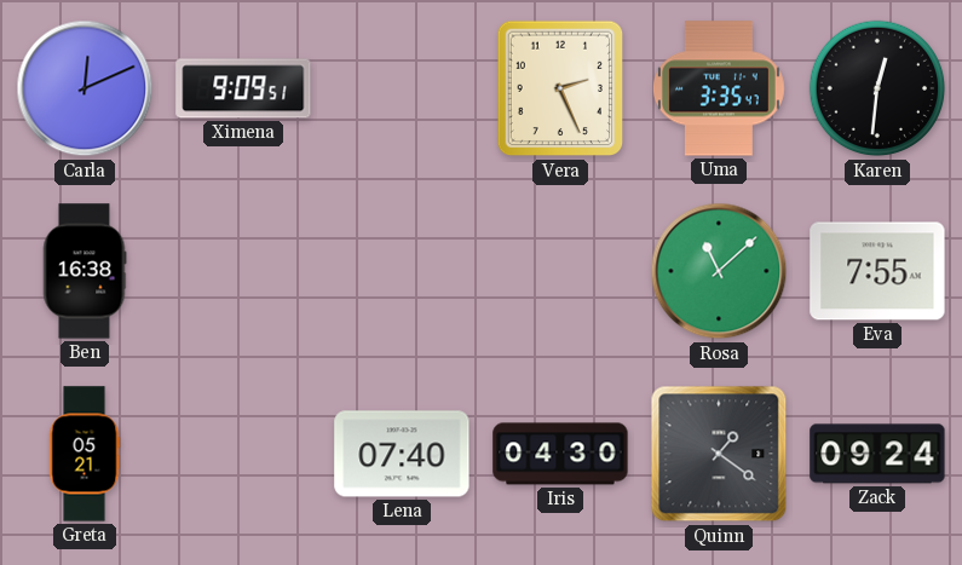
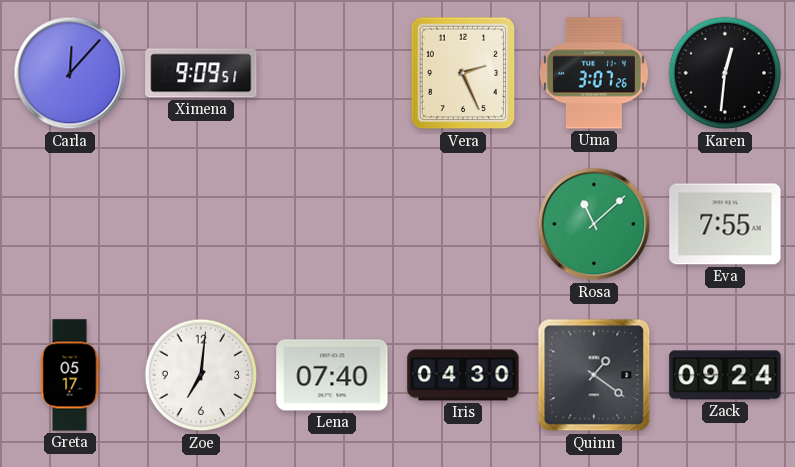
Carla: 12:11 -> 12:07 (70, 73)
Uma: 3:35 -> 3:07 (594, 73)
Ben: 16:38 -> none (85, 271)
Greta: 05:21 -> 05:17 (70, 375)
Zoe: none -> 7:01 (201, 375)
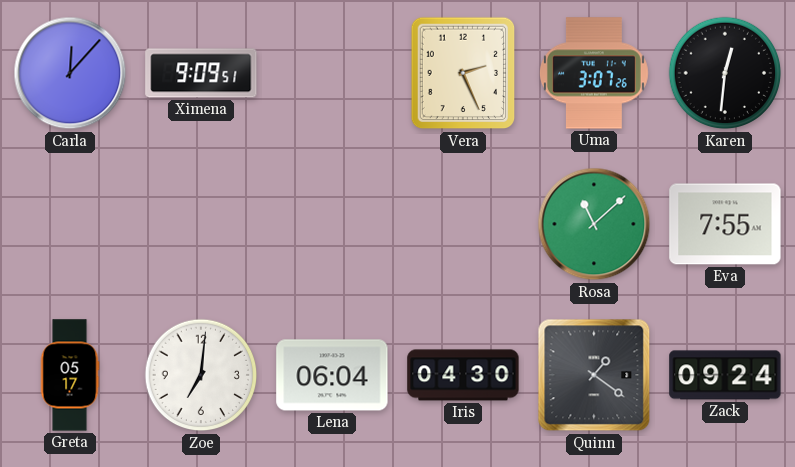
Lena: 07:40 -> 06:04 (332, 375)
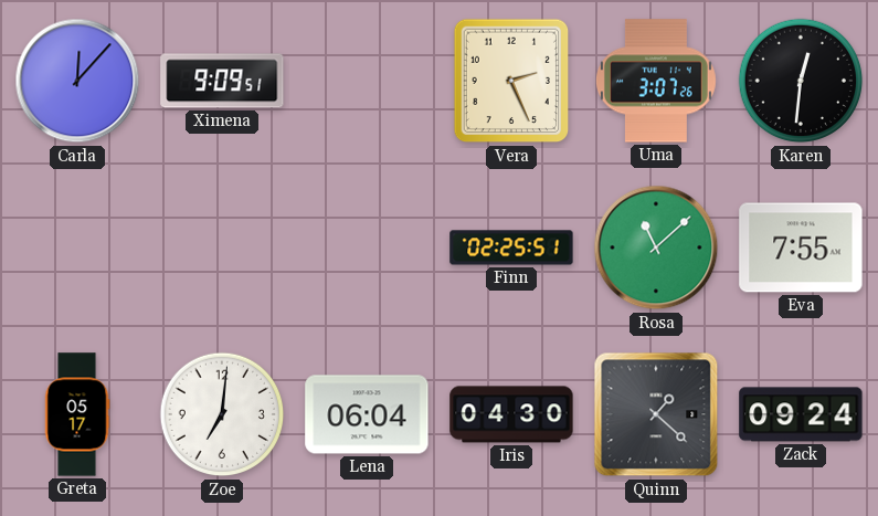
Finn: none -> 02:25 (511, 248)
Quinn: 1:21 -> 1:22 (656, 414)
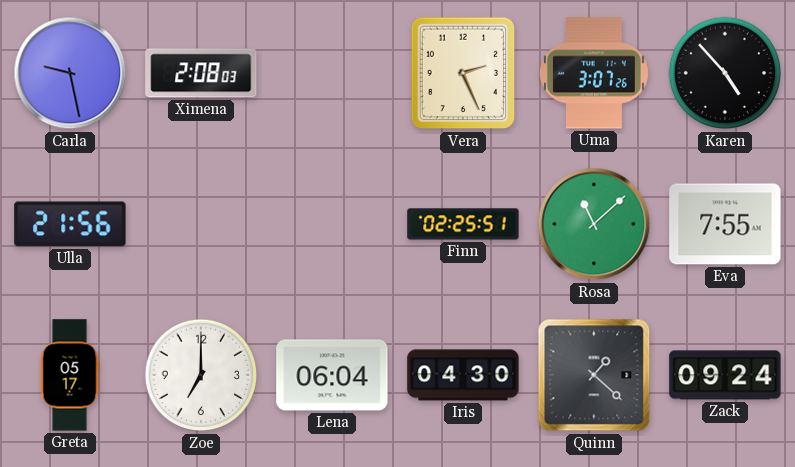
Carla: 12:07 -> 9:28 (70, 73)
Ximena: 9:09 -> 2:08 (201, 73)
Karen: 12:31 -> 4:53 (725, 73)
Ulla: none -> 21:56 (70, 224)
Zoe: 7:01 -> 7:00 (201, 375)
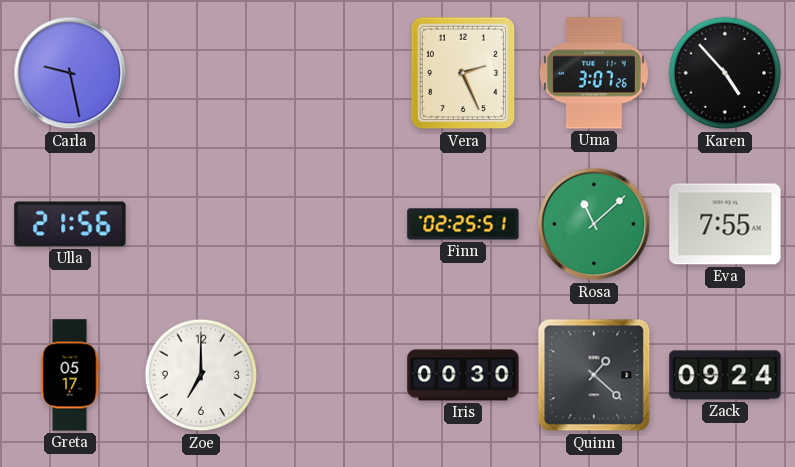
Ximena: 2:08 -> none (201, 73)
Lena: 06:04 -> none (332, 375)
Iris: 04:30 -> 00:30 (463, 375)
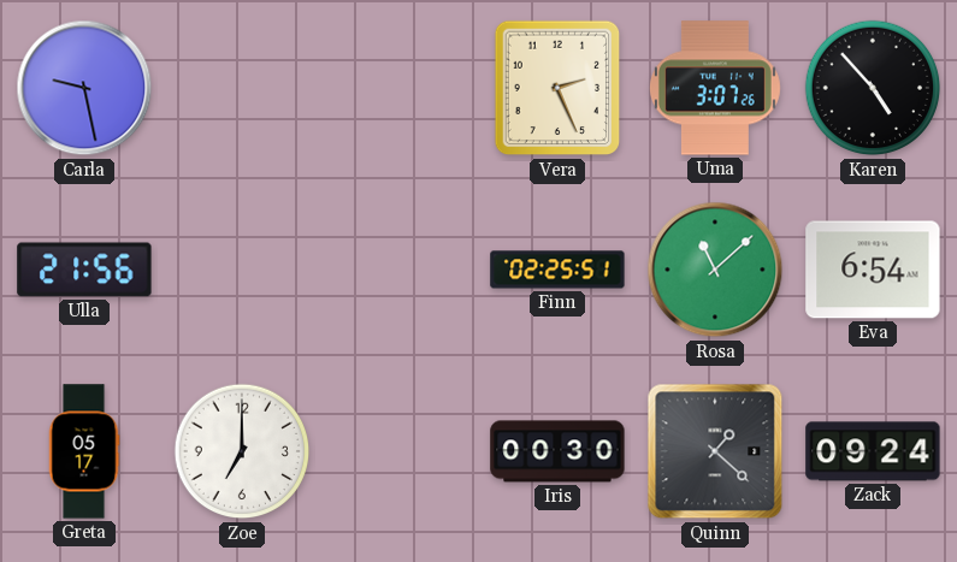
Eva: 7:55 -> 6:54 (873, 270)
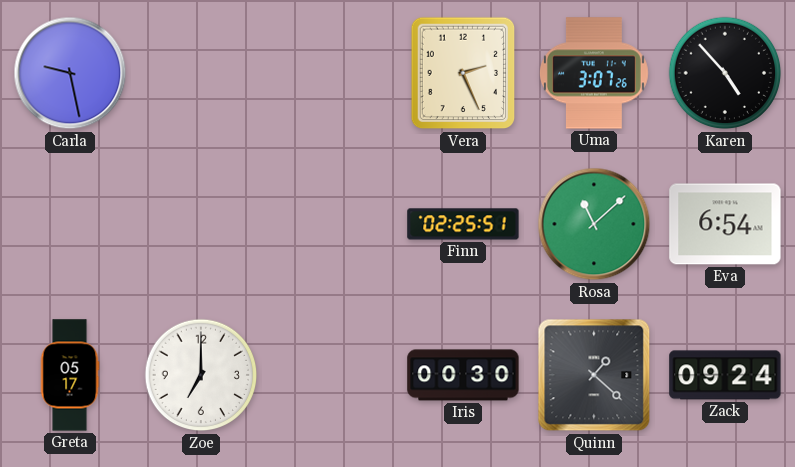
Ulla: 21:56 -> none (84, 270)
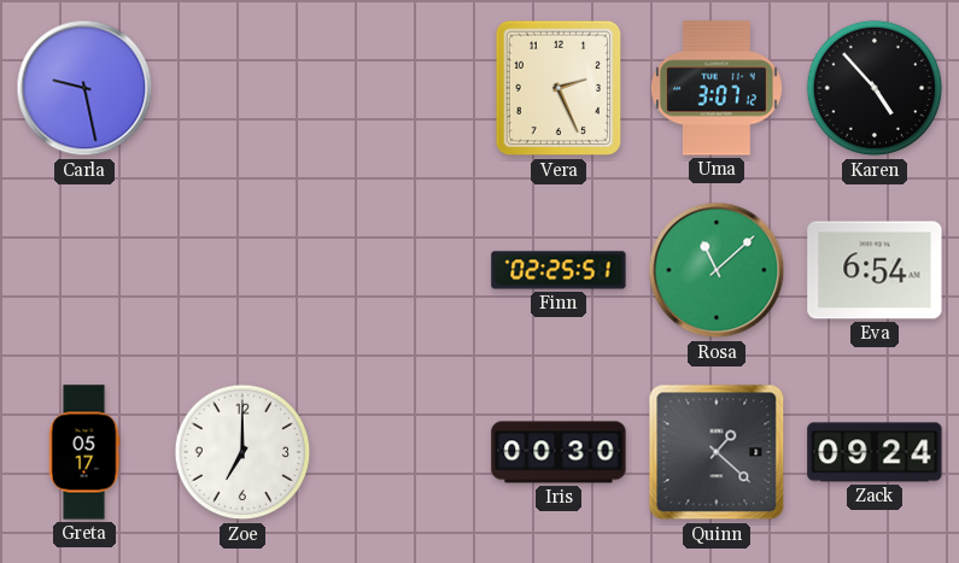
Uma: 3:07:26 -> 3:07:12 (717, 88)
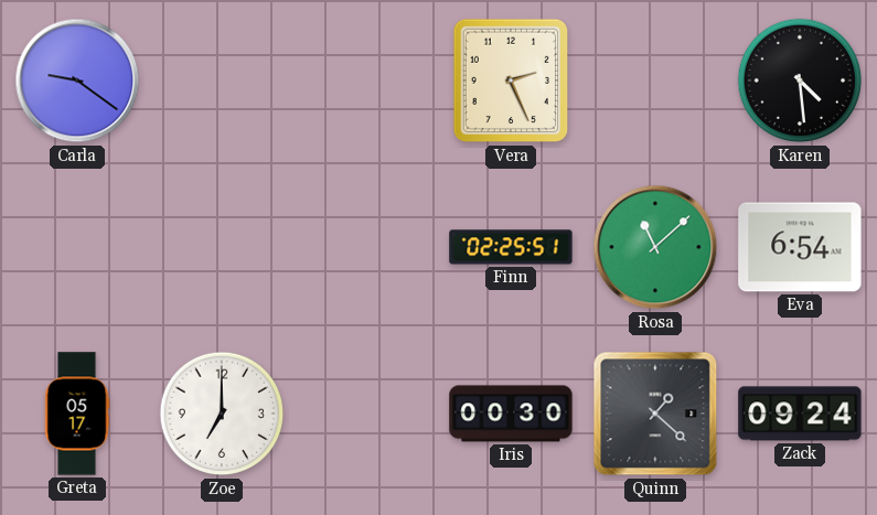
Carla: 9:28 -> 9:21 (77, 81)
Uma: 3:07 -> none (717, 88)
Karen: 4:53 -> 4:29 (800, 81)
